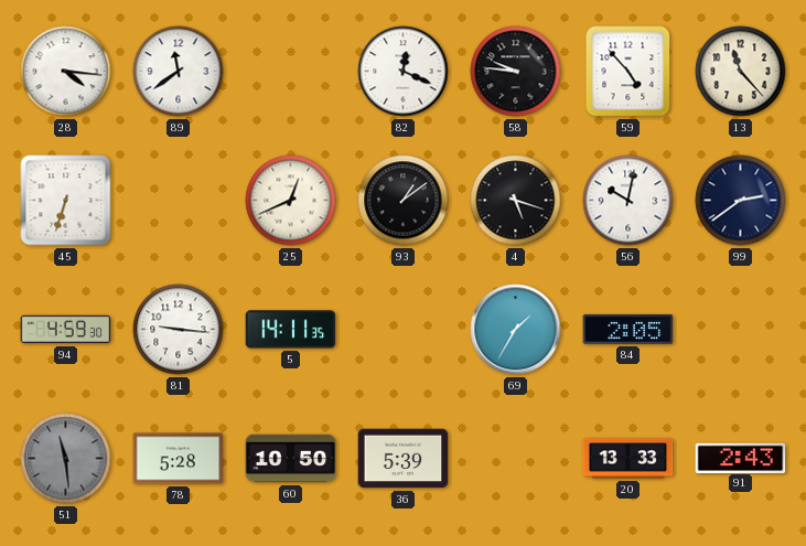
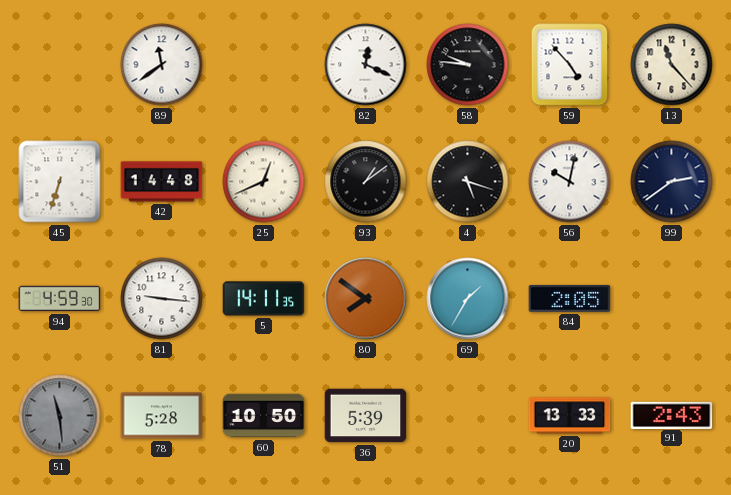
28: 4:16 -> none (66, 72)
42: none -> 14:48 (162, 182)
80: none -> 7:51 (366, 299)
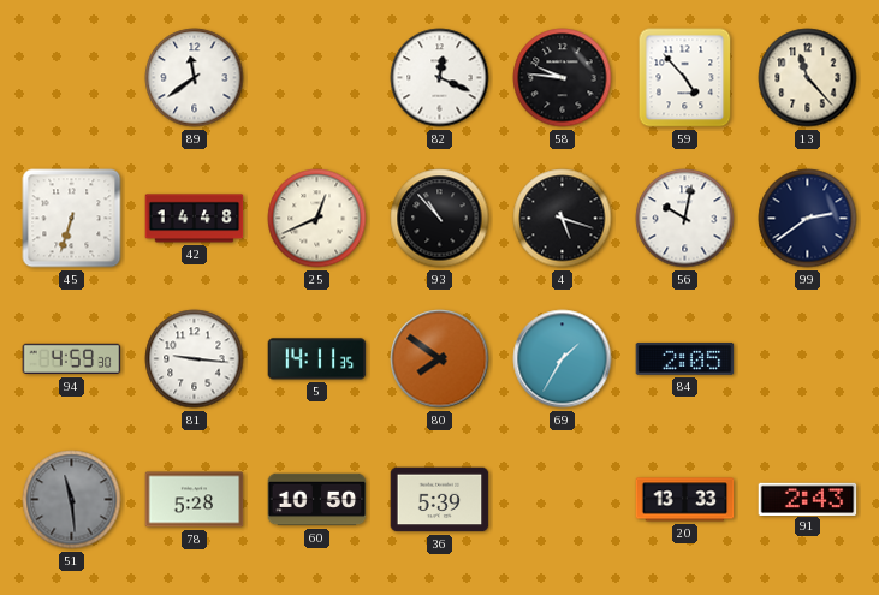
93: 1:09 -> 10:53 (440, 219)
